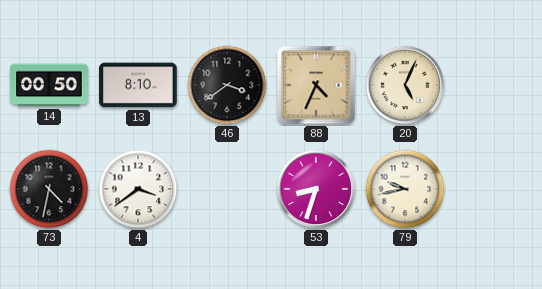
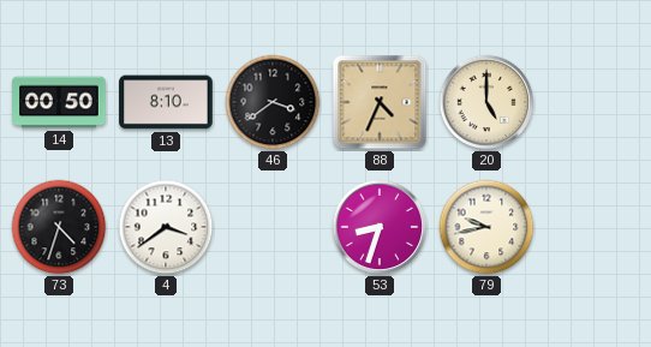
20: 5:04 -> 5:00 (486, 102)
73: 4:32 -> 4:33 (59, 227)
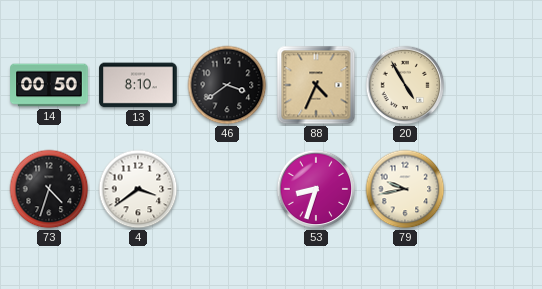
20: 5:00 -> 4:55 (405, 85)
